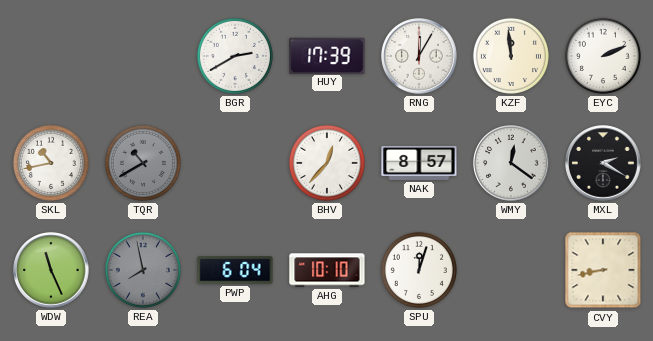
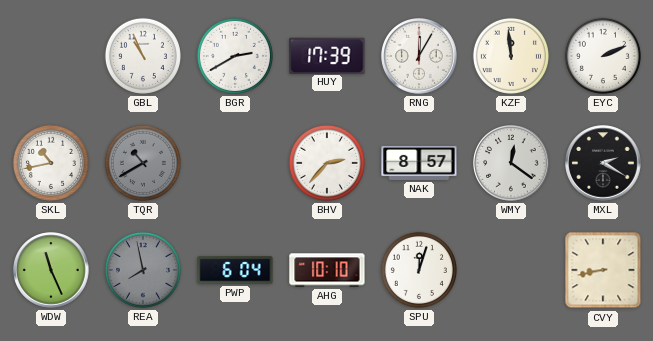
GBL: none -> 10:56 (143, 56)
BHV: 12:37 -> 2:37 (327, 163)
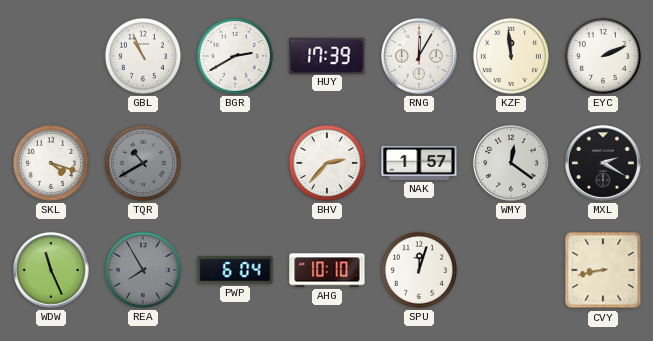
SKL: 10:43 -> 4:18 (51, 163)
NAK: 8:57 -> 1:57 (419, 163)
REA: 7:58 -> 7:55 (143, 270)
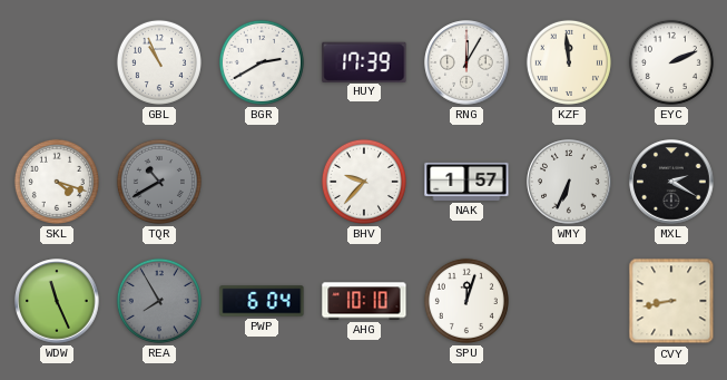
BHV: 2:37 -> 9:37 (364, 182)
WMY: 12:21 -> 6:34 (569, 182)
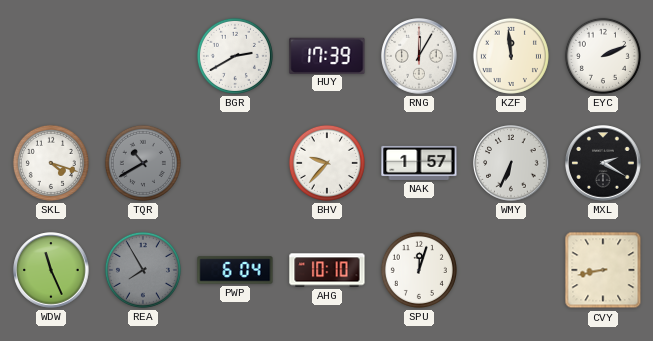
GBL: 10:56 -> none (159, 62)
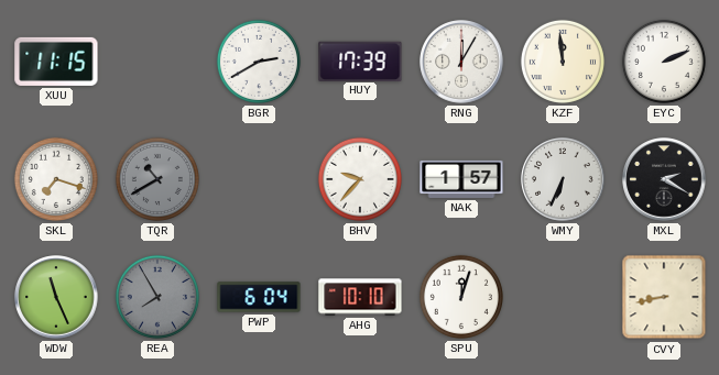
XUU: none -> 11:15 (56, 62)
SKL: 4:18 -> 7:18 (56, 179)
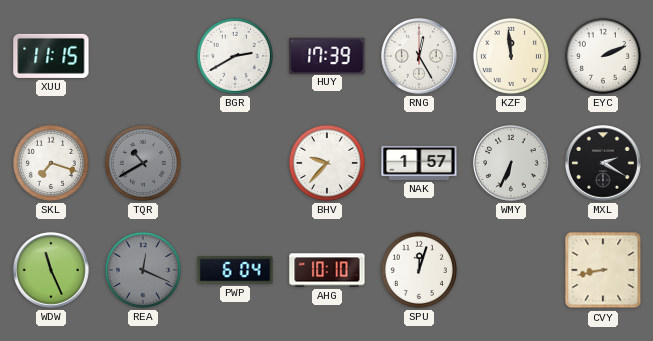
RNG: 12:05 -> 12:25 (419, 56)
REA: 7:55 -> 12:19 (143, 270)
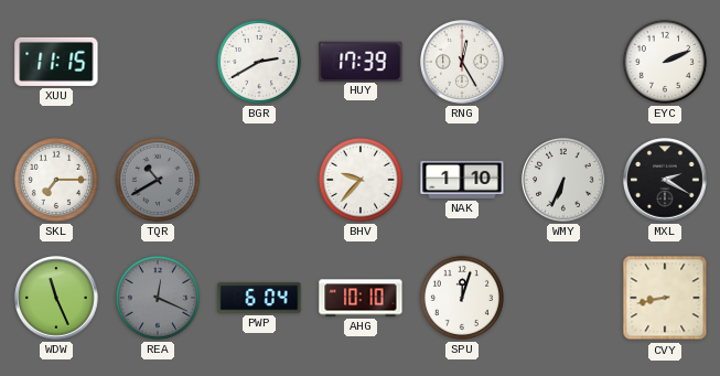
KZF: 11:59 -> none (511, 56)
SKL: 7:18 -> 7:15 (56, 180)
NAK: 1:57 -> 1:10 (462, 180)
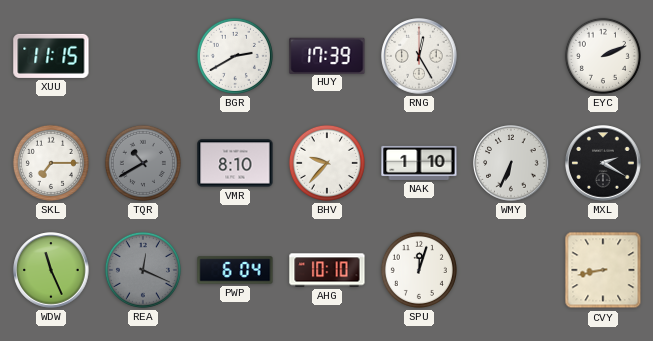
VMR: none -> 8:10 (235, 163)
